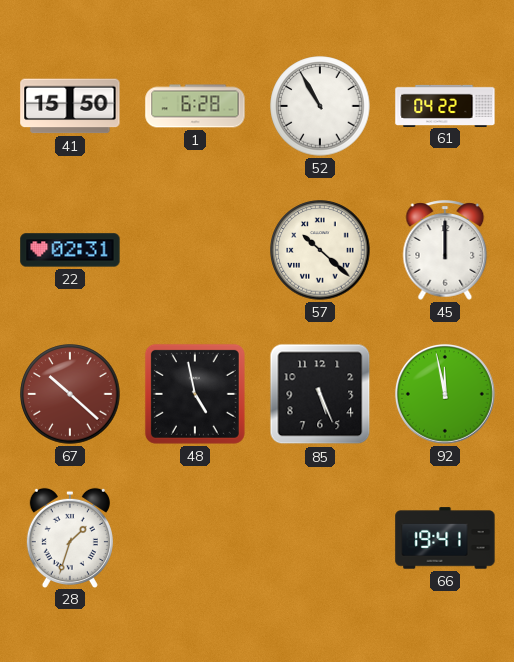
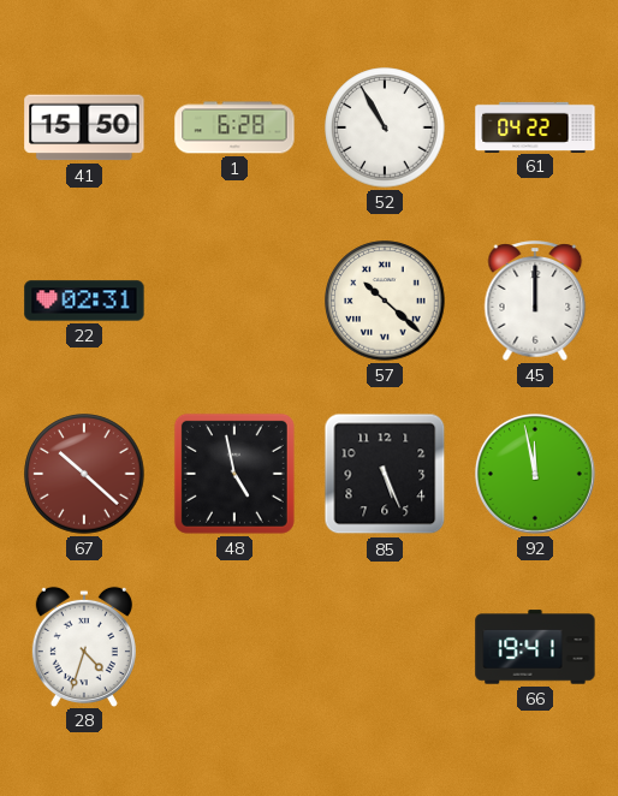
28: 1:33 -> 4:33 (84, 646)
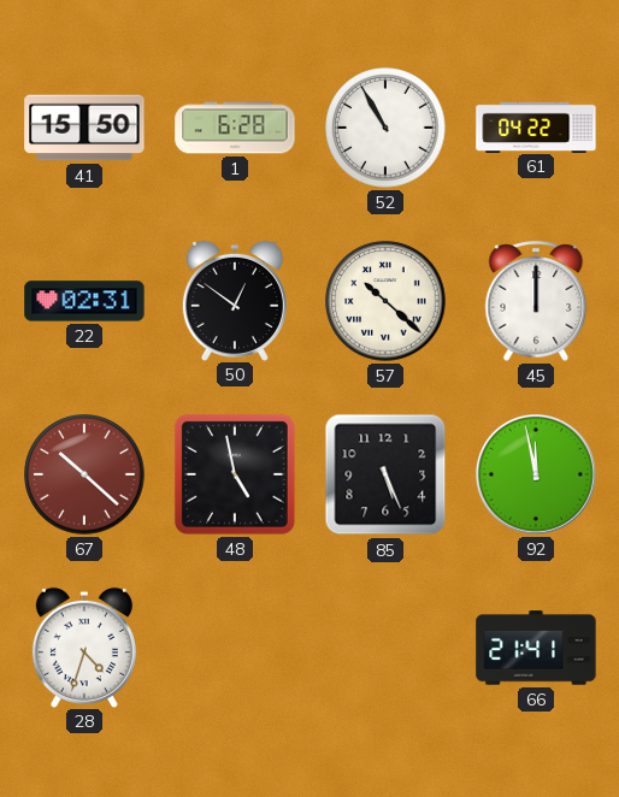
50: none -> 12:51 (235, 300)
66: 19:41 -> 21:41 (536, 648)
